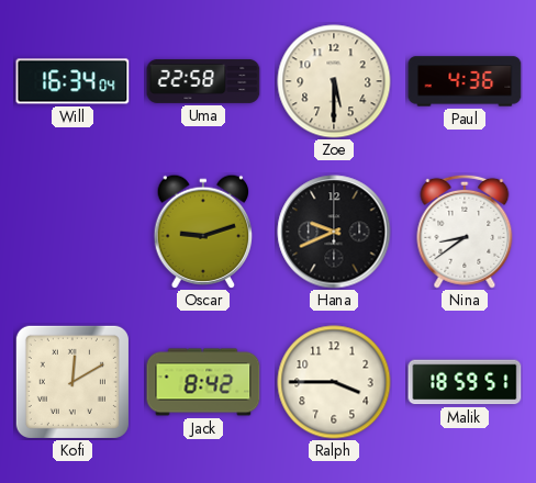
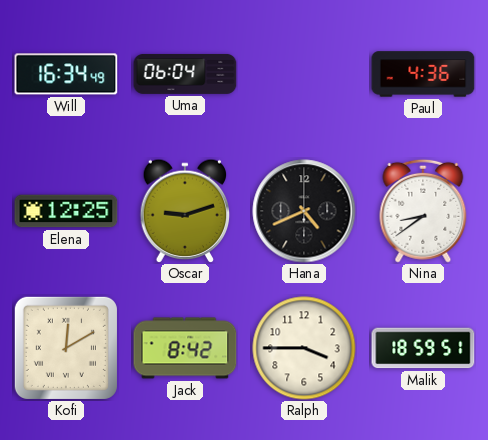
Will: 16:34:04 -> 16:34:49 (66, 74)
Uma: 22:58 -> 06:04 (185, 74)
Zoe: 5:30 -> none (334, 81)
Elena: none -> 12:25 (66, 211)
Hana: 9:41 -> 4:41 (304, 211)
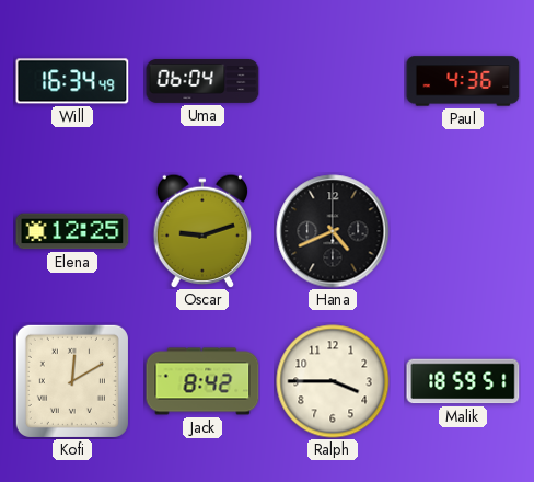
Nina: 8:39 -> none (423, 211)
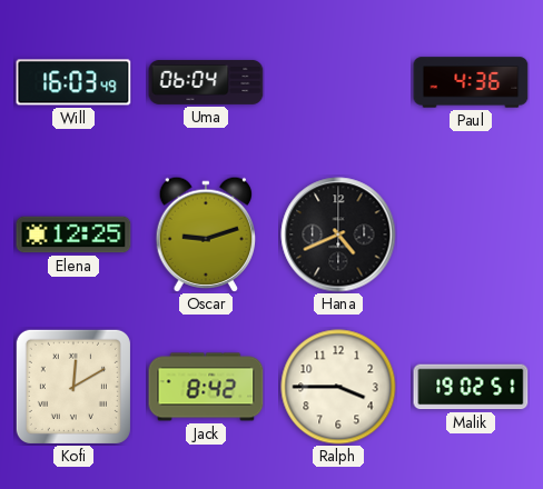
Will: 16:34 -> 16:03 (73, 82)
Malik: 18:59 -> 19:02 (471, 387)
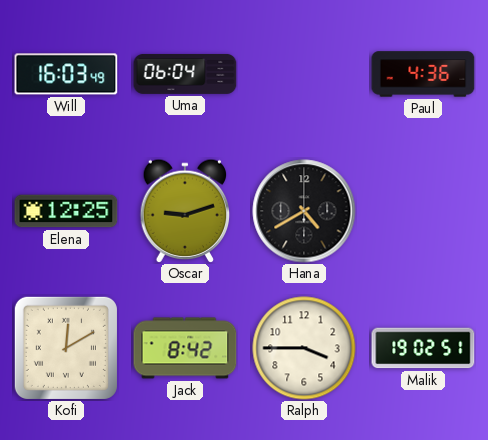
Hana: 4:41 -> 4:40 (304, 211)
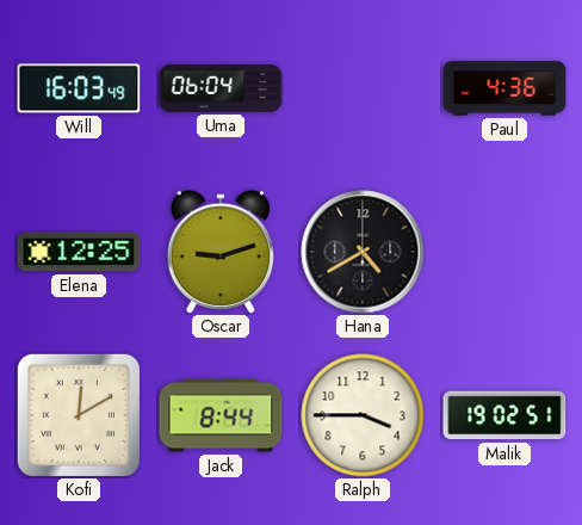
Jack: 8:42 -> 8:44 (221, 415)
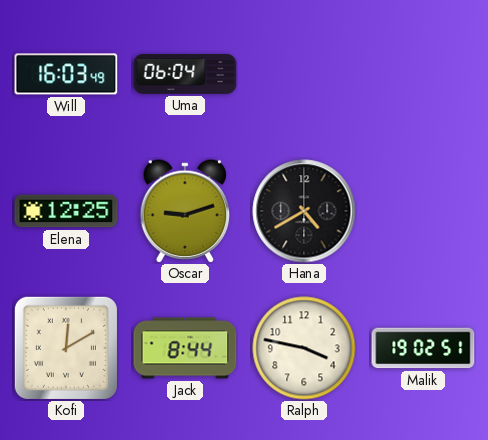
Paul: 4:36 -> none (504, 88)
Ralph: 3:45 -> 3:47 (304, 348)
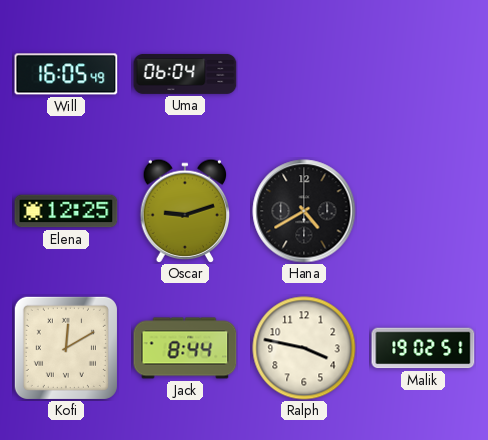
Will: 16:03 -> 16:05 (66, 74)
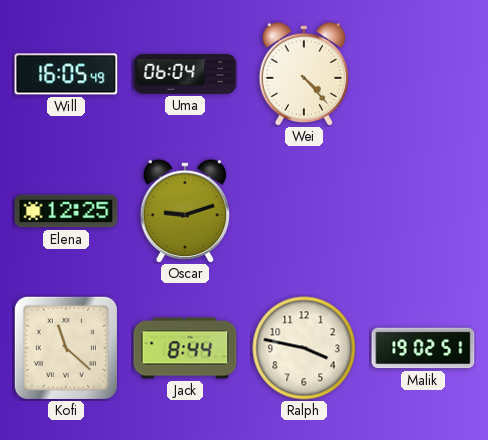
Wei: none -> 4:23 (304, 73)
Hana: 4:40 -> none (304, 211)
Kofi: 12:10 -> 11:22 (66, 348)
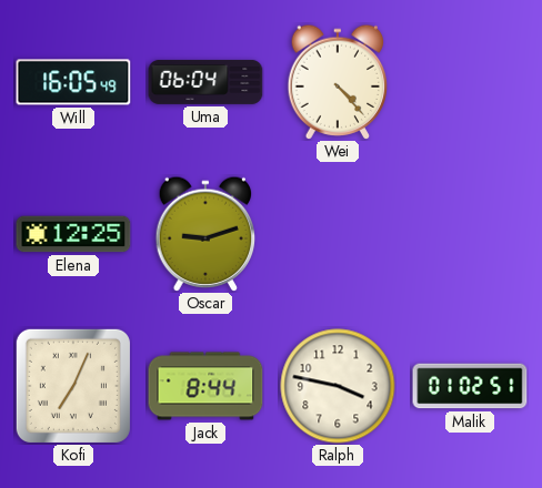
Kofi: 11:22 -> 7:04 (73, 386)
Malik: 19:02 -> 01:02 (470, 386)
